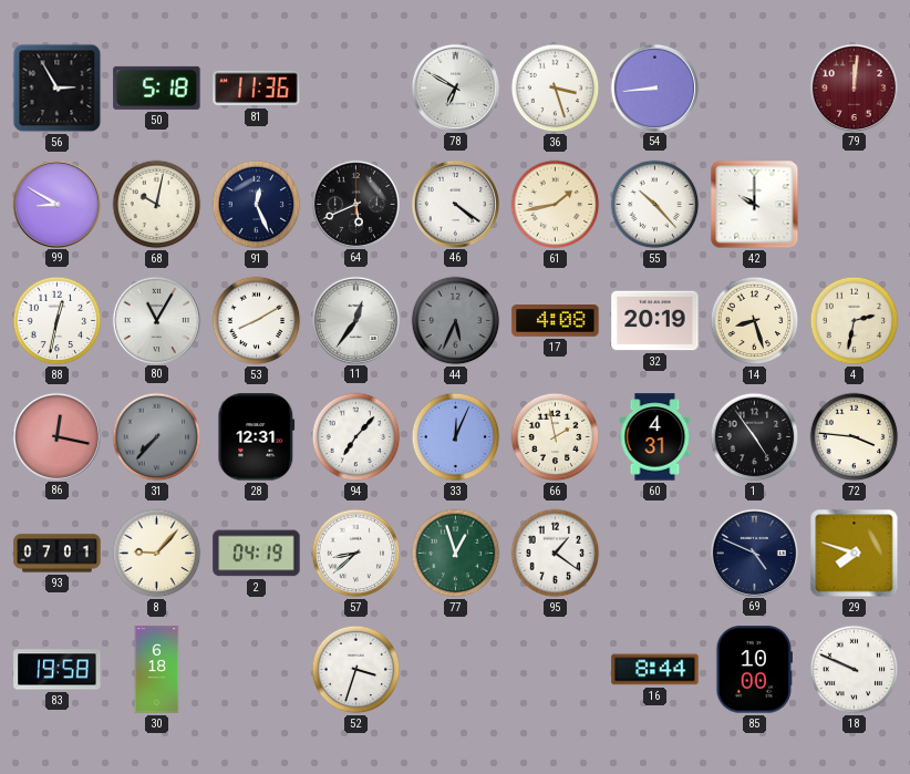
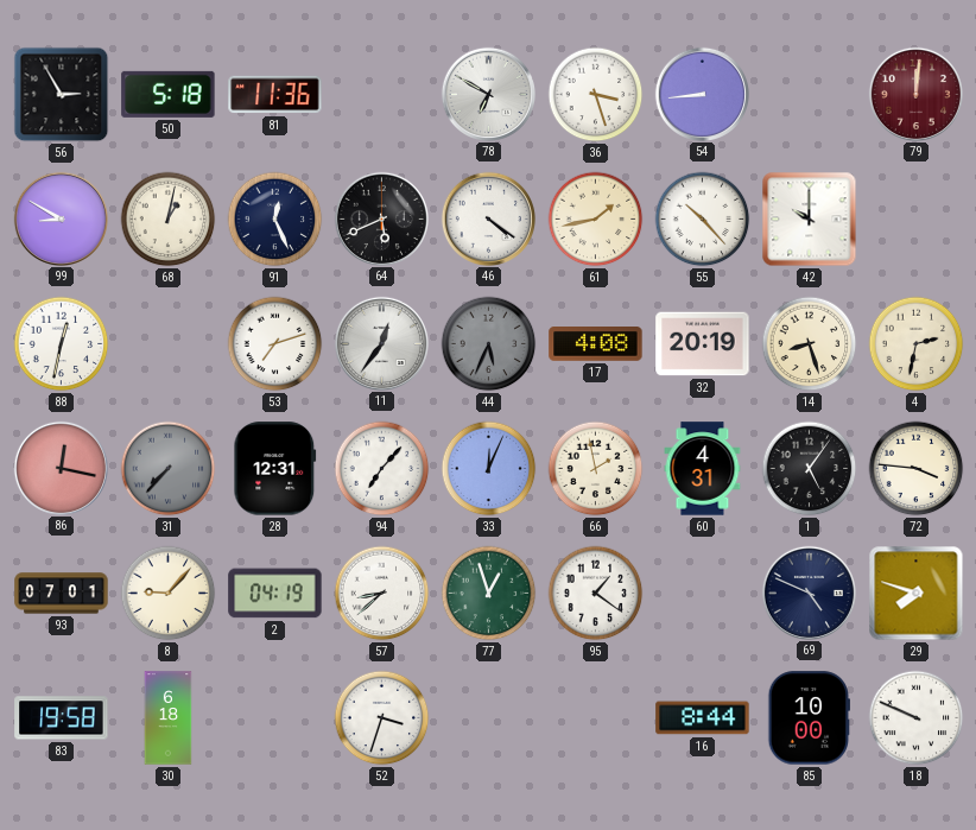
68: 10:02 -> 1:02 (169, 220)
80: 11:05 -> none (156, 320)
53: 8:10 -> 7:12 (275, 344)
1: 4:54 -> 5:06 (810, 469)
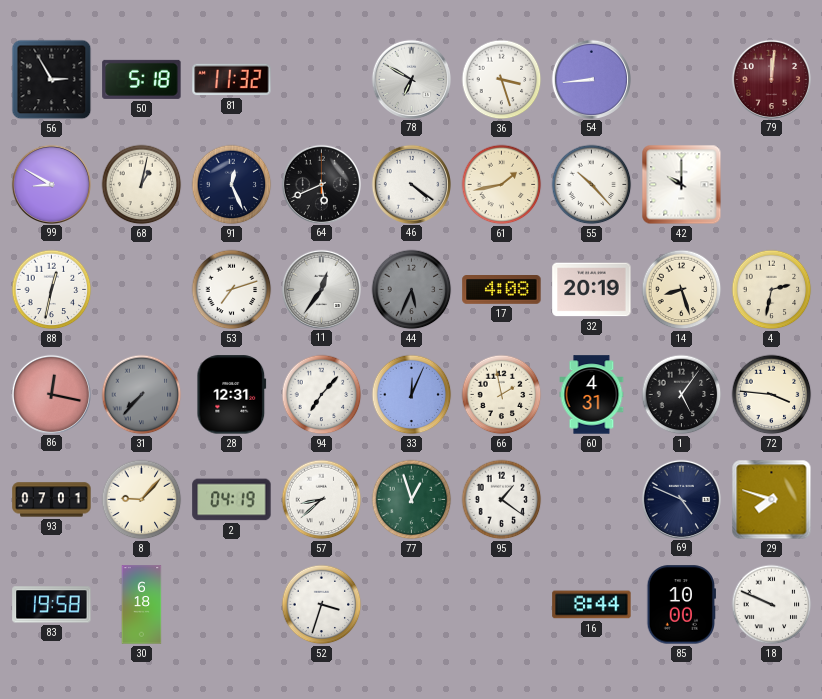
81: 11:36 -> 11:32 (232, 80)
